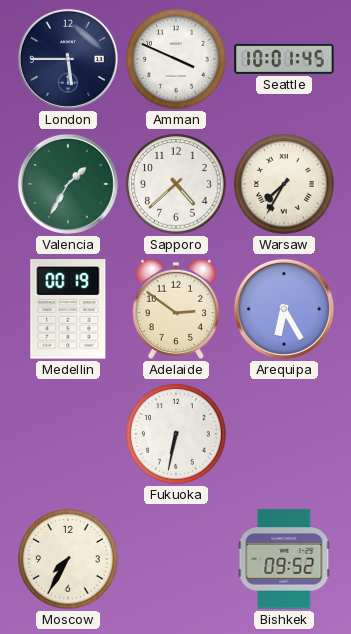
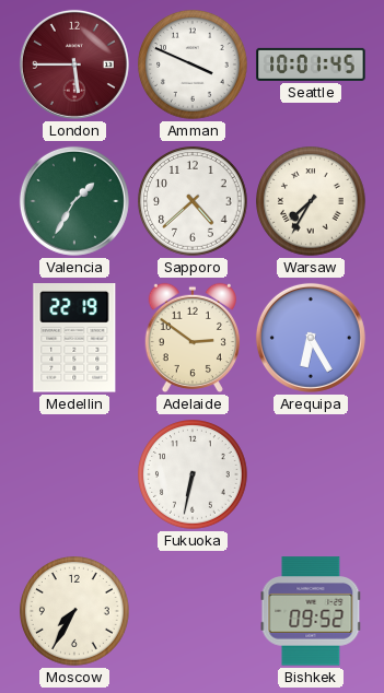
London dial: navy -> burgundy (74, 64)
Medellin: 00:19 -> 22:19 (74, 338)
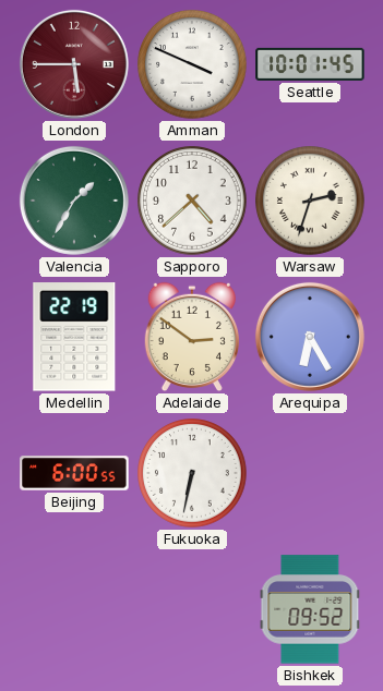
Warsaw: 7:35 -> 2:33 (311, 201)
Beijing: none -> 6:00 (74, 473)
Moscow: 7:35 -> none (75, 611)
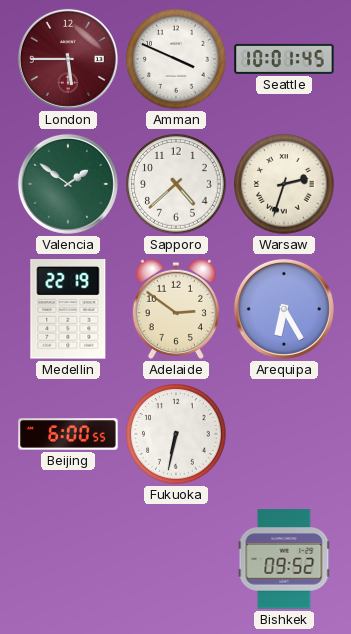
Valencia: 1:35 -> 1:51 (68, 184)
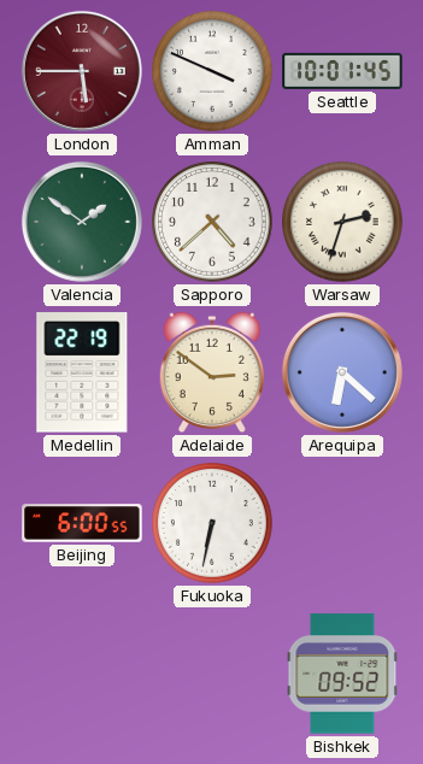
Arequipa: 6:25 -> 6:22 (342, 372)
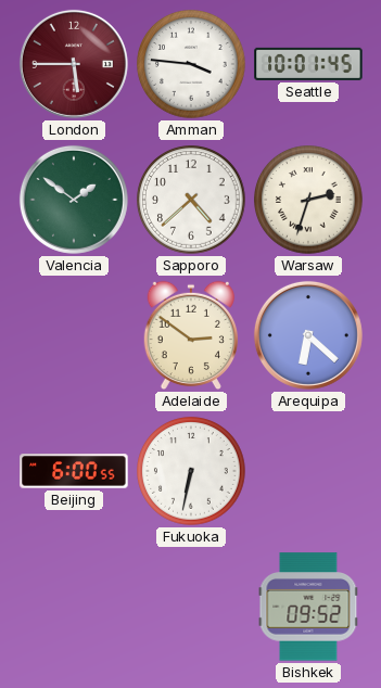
Amman: 3:49 -> 3:46 (192, 64)
Medellin: 22:19 -> none (82, 372)
